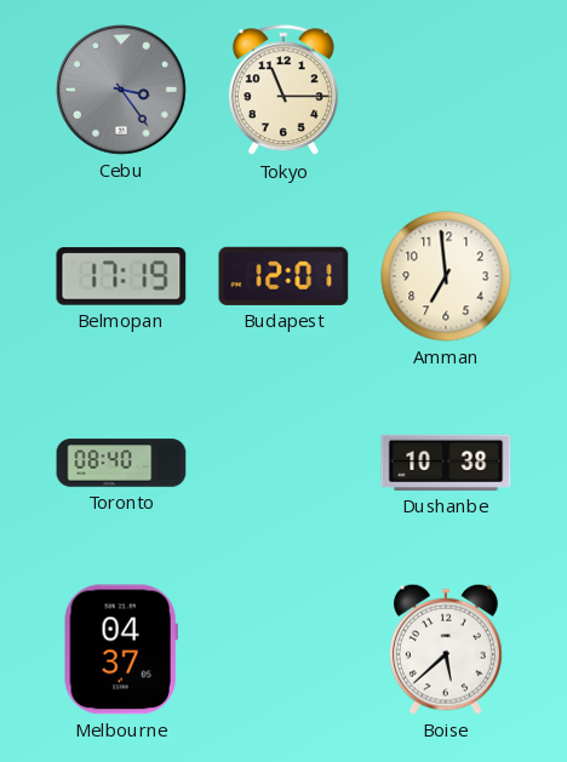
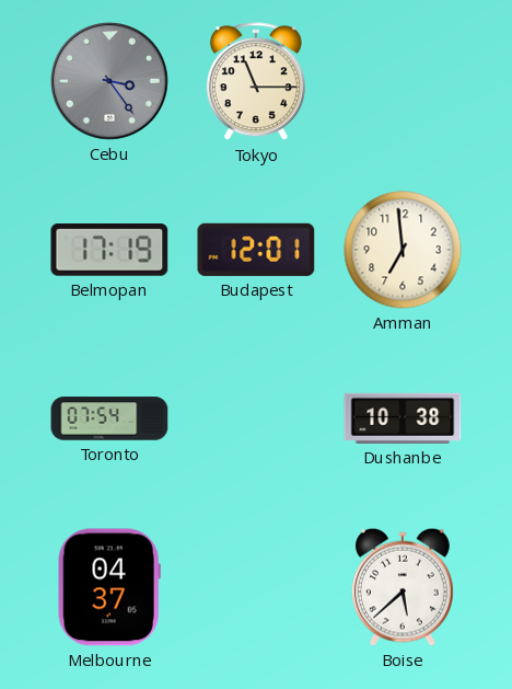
Toronto: 08:40 -> 07:54 (109, 418)
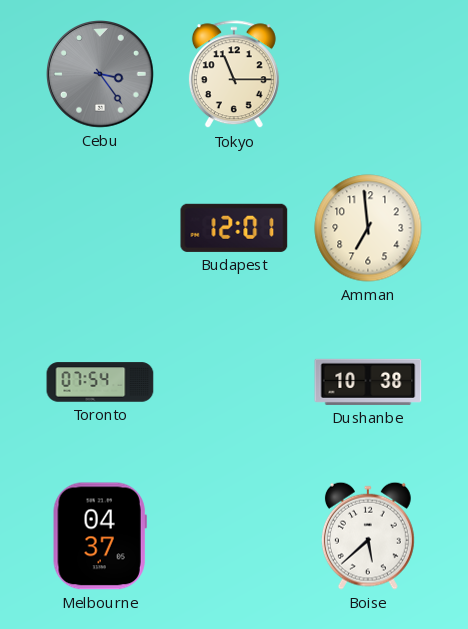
Belmopan: 17:19 -> none (109, 250)
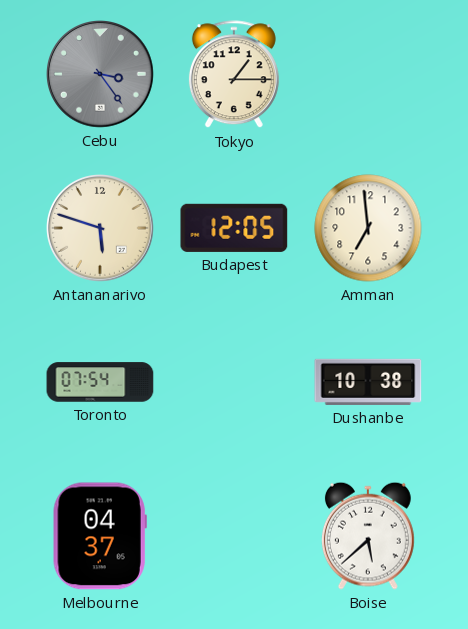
Tokyo: 11:15 -> 1:15 (234, 75)
Antananarivo: none -> 5:48 (101, 229)
Budapest: 12:01 -> 12:05 (234, 228)
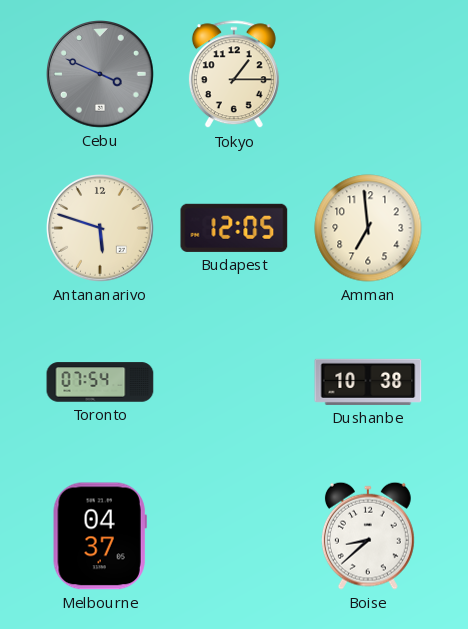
Cebu: 3:24 -> 3:49 (101, 75)
Boise: 5:38 -> 8:38 (368, 536)
